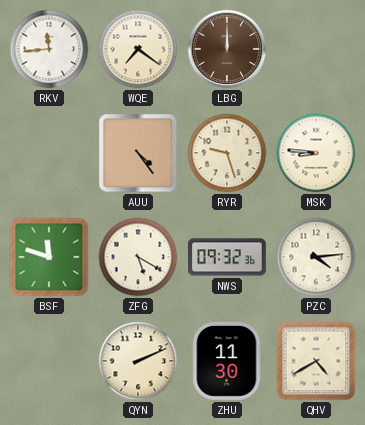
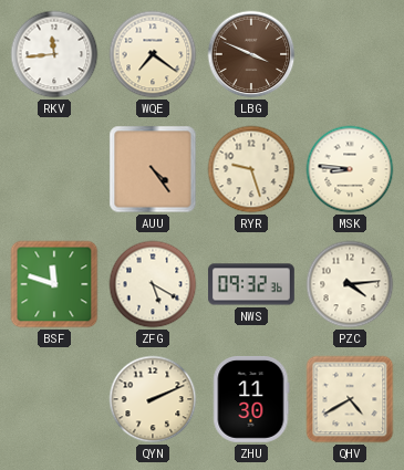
LBG: 12:00 -> 3:49 (251, 54)
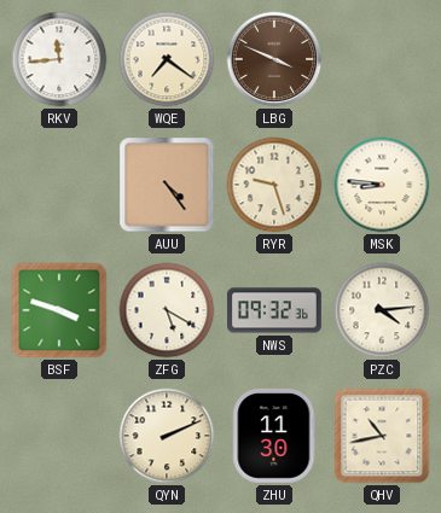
BSF: 11:48 -> 3:48 (59, 310)
QHV: 4:40 -> 10:43 (382, 436)
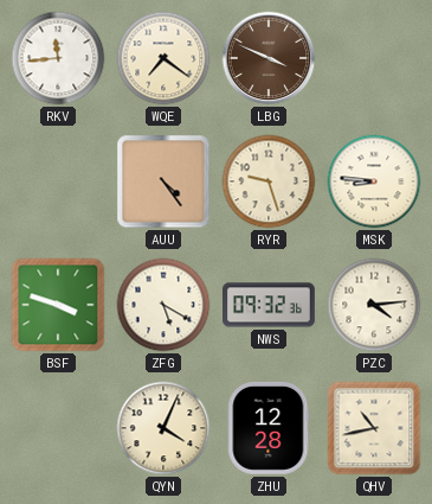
QYN: 2:11 -> 4:04 (163, 428)
ZHU: 11:30 -> 12:28 (269, 428)
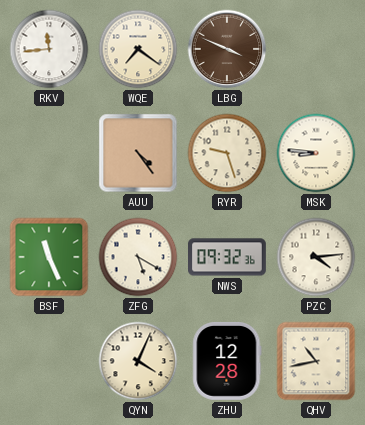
BSF: 3:48 -> 11:26 (49, 257)
